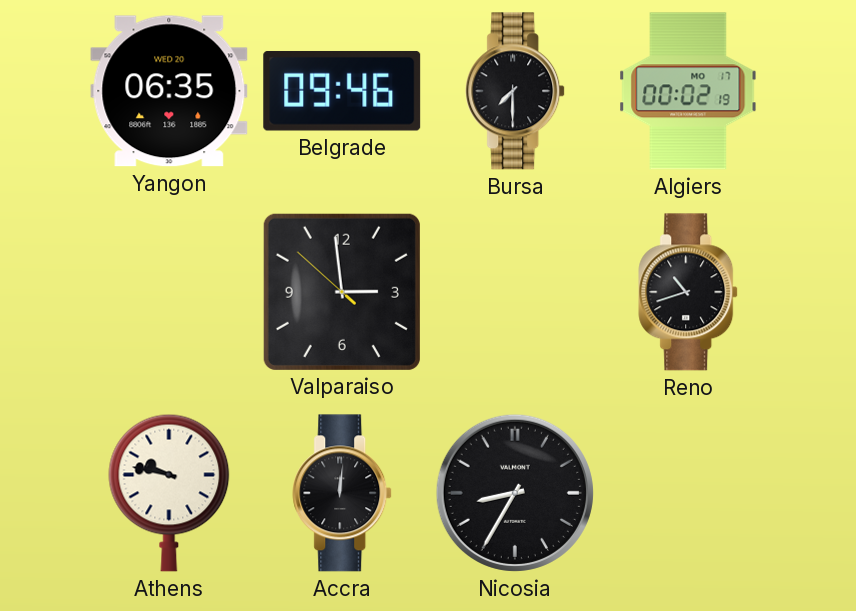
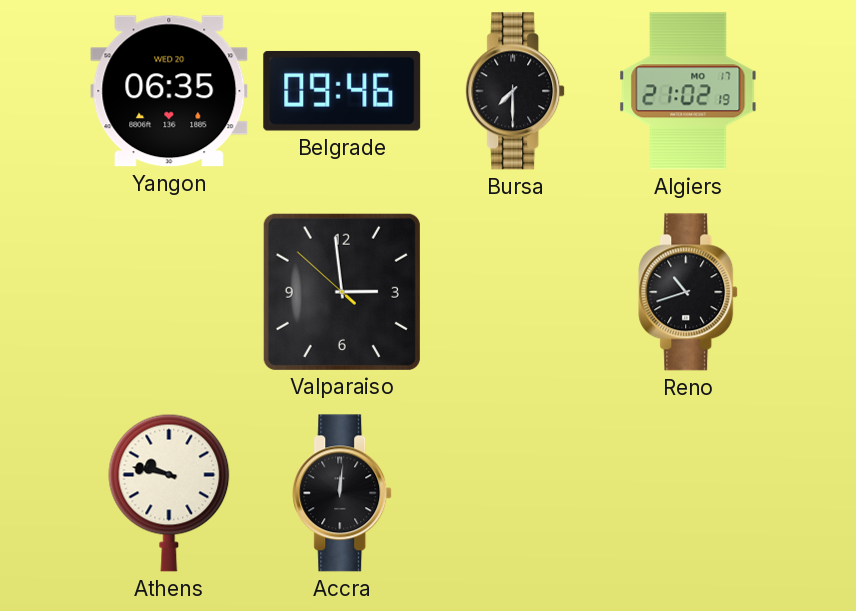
Algiers: 00:02 -> 21:02 (688, 91)
Nicosia: 8:35 -> none (515, 493)
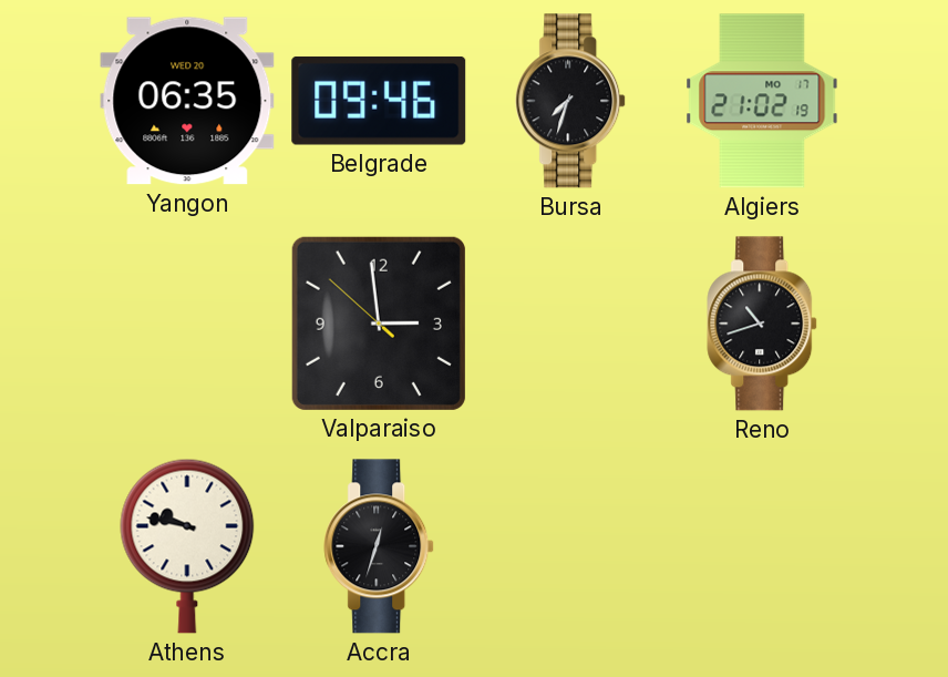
Bursa: 7:30 -> 7:33 (571, 101)
Accra: 12:01 -> 12:33 (380, 546)
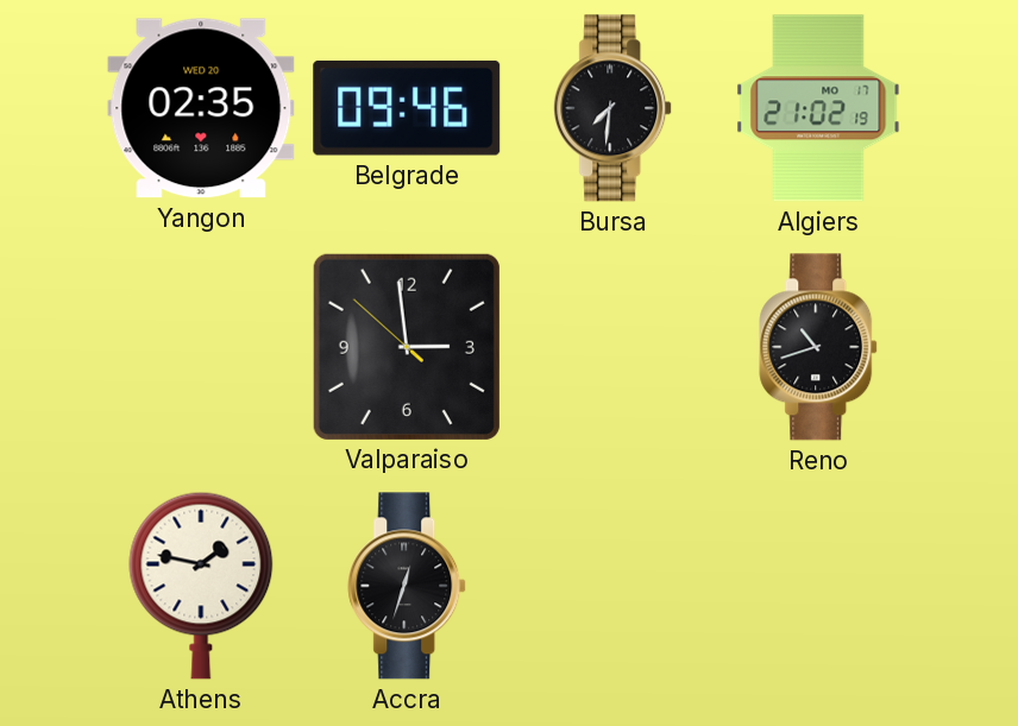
Yangon: 06:35 -> 02:35 (201, 108)
Bursa: 7:33 -> 7:31 (614, 108)
Athens: 9:47 -> 1:47 (201, 586)
